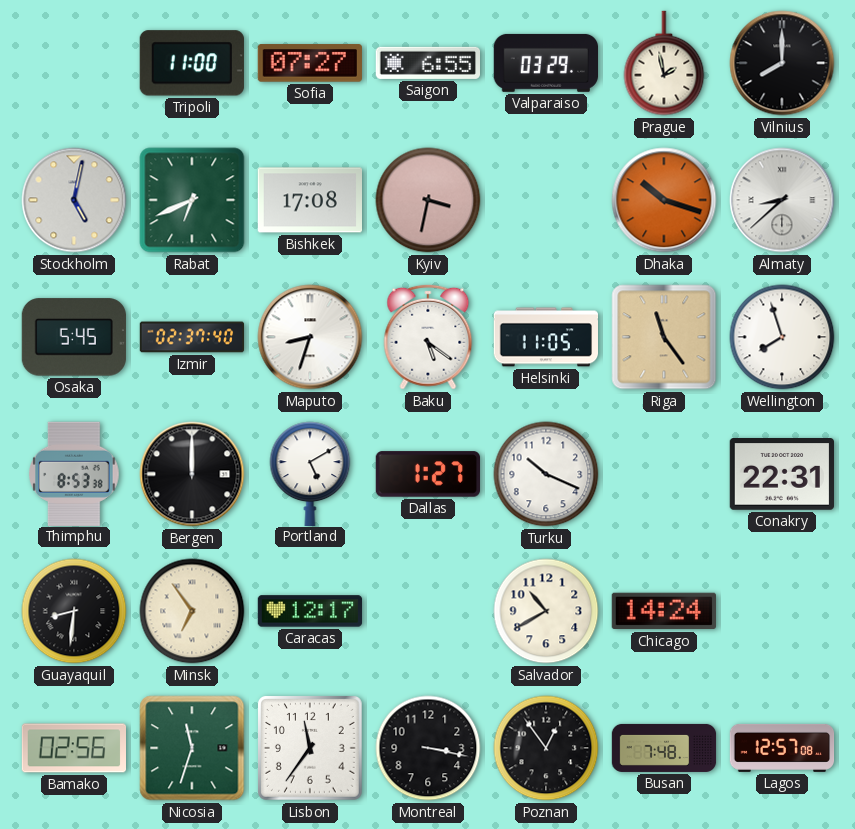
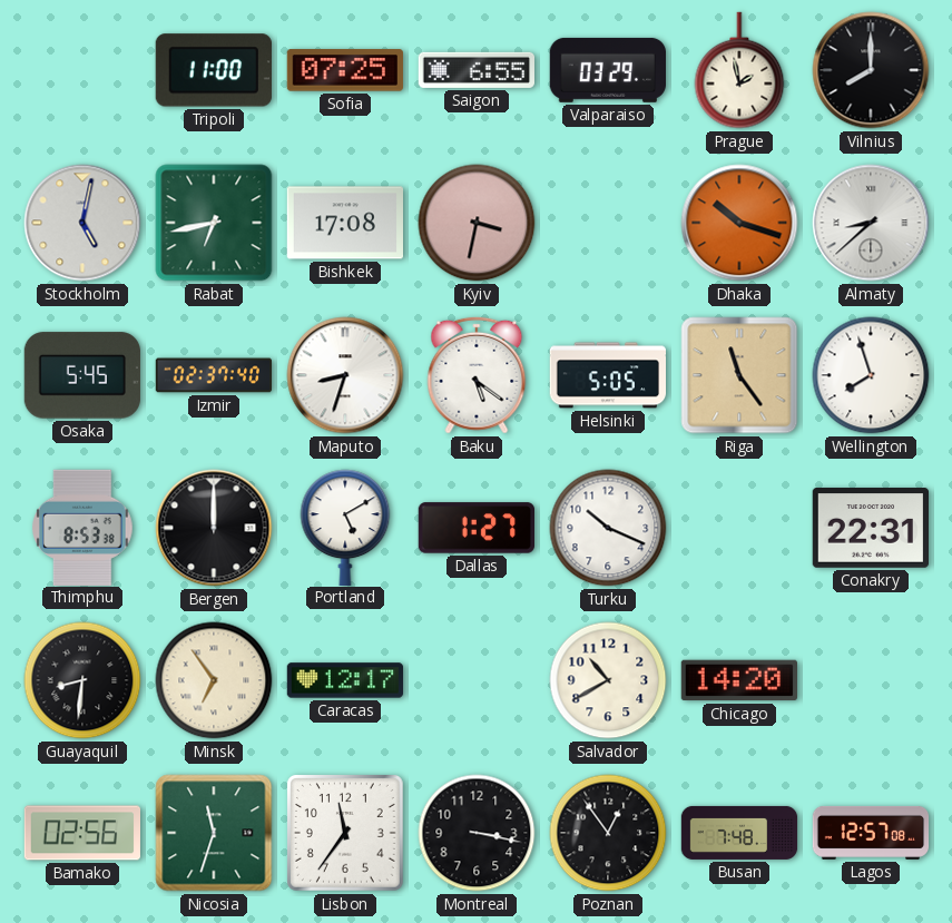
Sofia: 07:27 -> 07:25 (345, 70)
Rabat: 6:41 -> 6:43 (214, 223)
Helsinki: 11:05 -> 5:05 (608, 375)
Chicago: 14:24 -> 14:20 (738, 680)
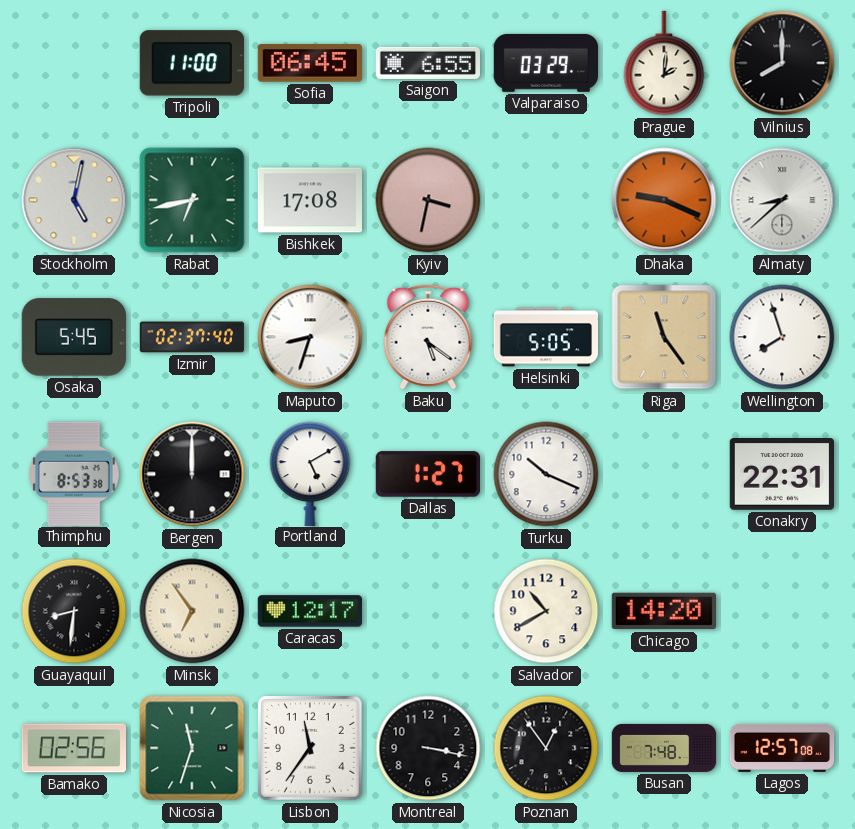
Sofia: 07:25 -> 06:45 (310, 63)
Prague: 1:58 -> 2:01 (664, 63)
Dhaka: 10:18 -> 9:19 (664, 200)
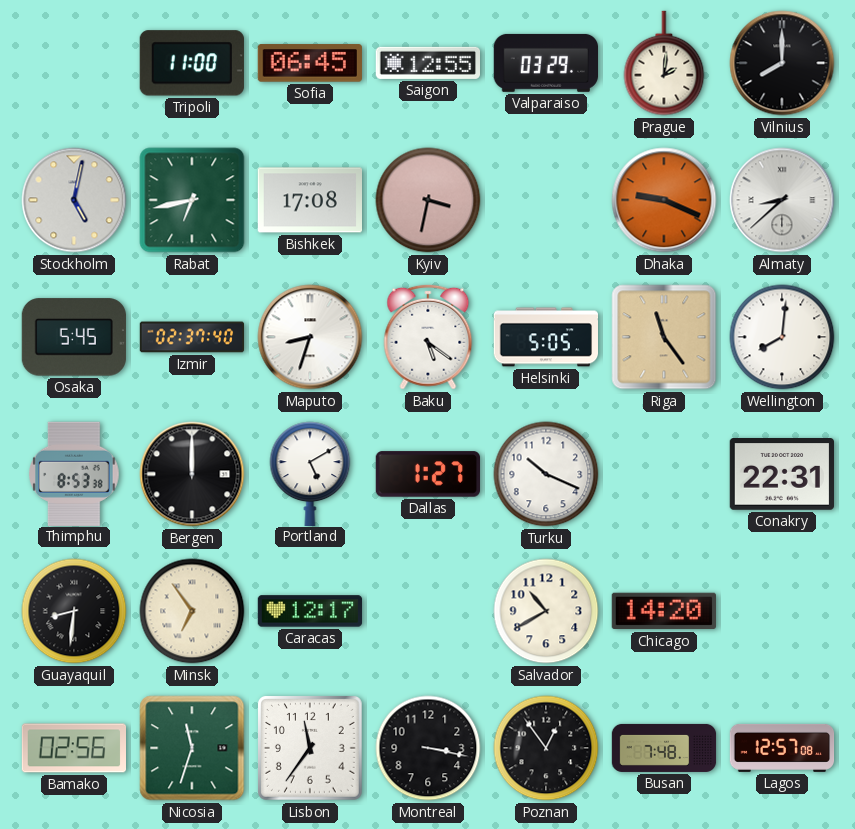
Saigon: 6:55 -> 12:55 (427, 63)
Wellington: 7:57 -> 8:01 (782, 337)
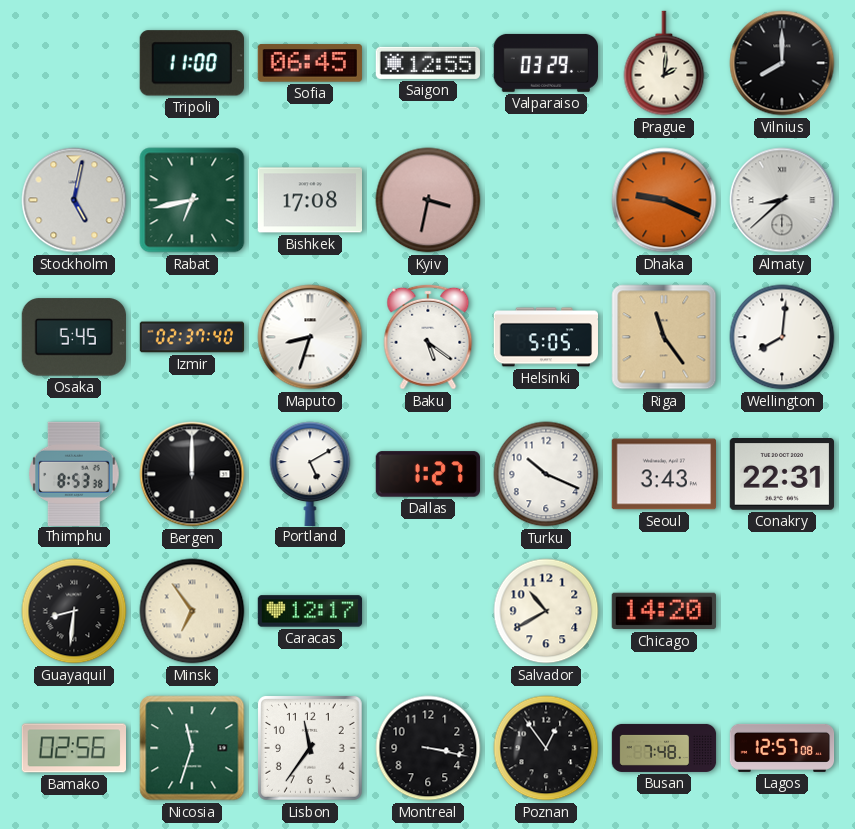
Seoul: none -> 3:43 (663, 474)
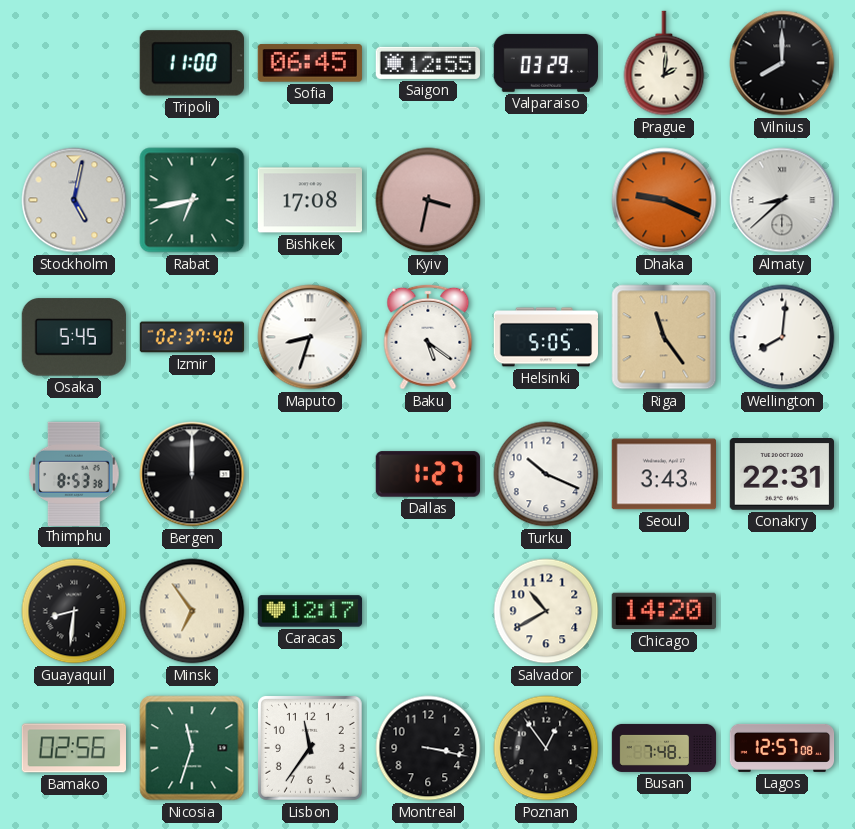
Portland: 5:10 -> none (310, 473)
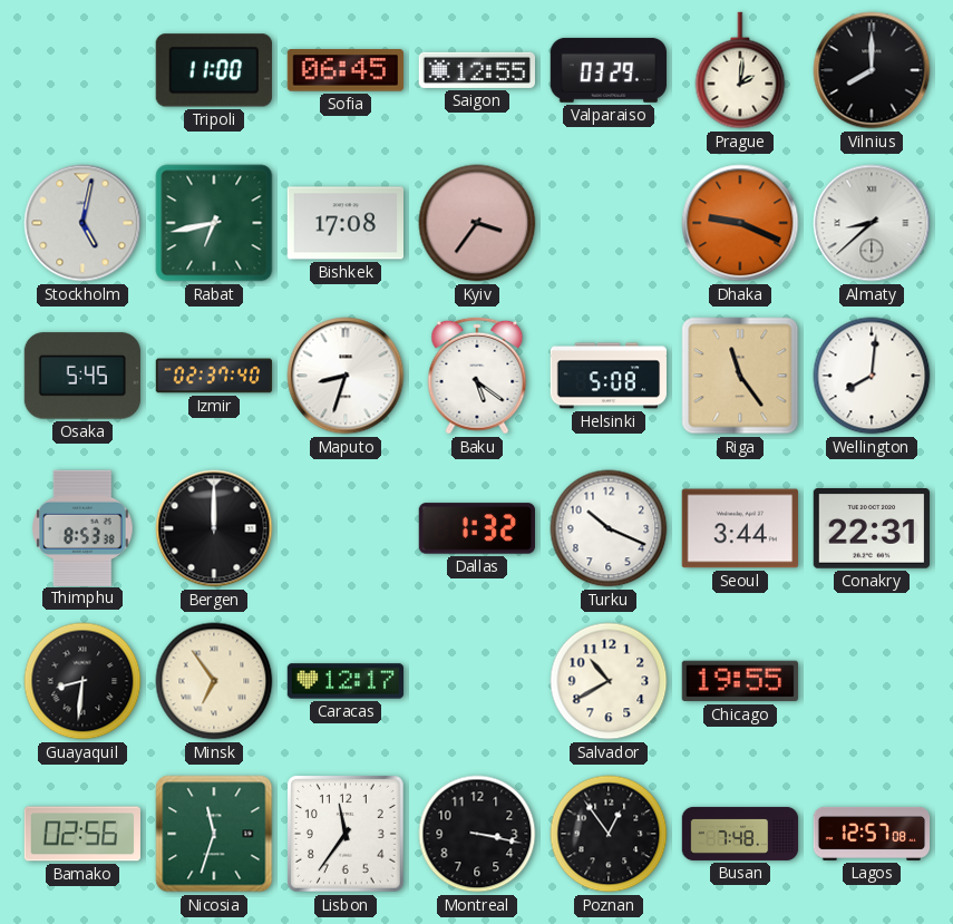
Kyiv: 3:32 -> 3:36 (477, 223)
Helsinki: 5:05 -> 5:08 (609, 376)
Dallas: 1:27 -> 1:32 (476, 528)
Seoul: 3:43 -> 3:44 (739, 528)
Chicago: 14:20 -> 19:55 (739, 681)
